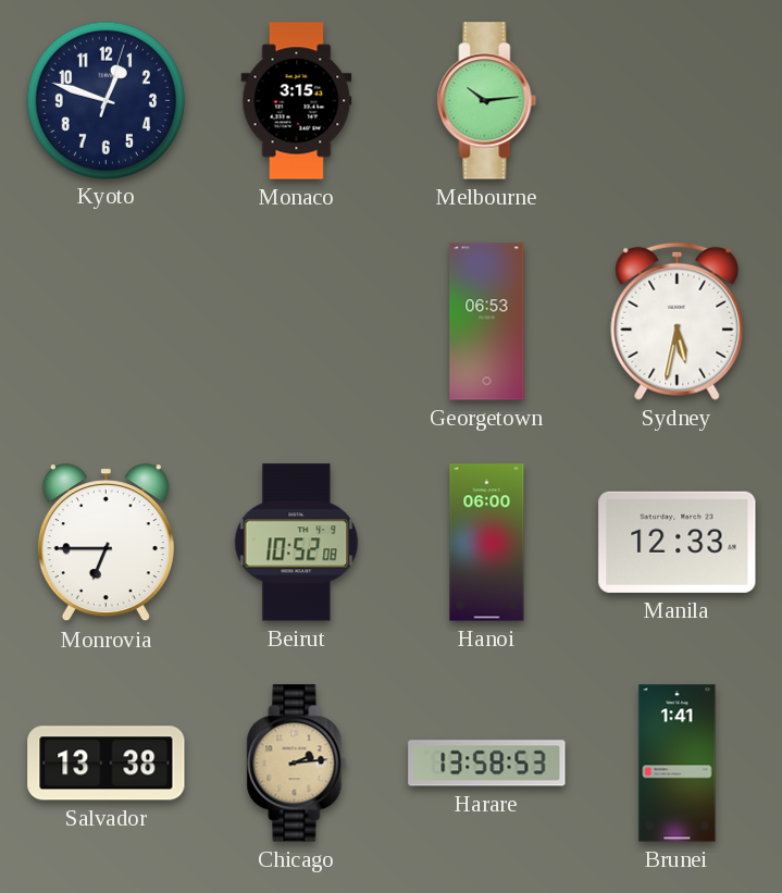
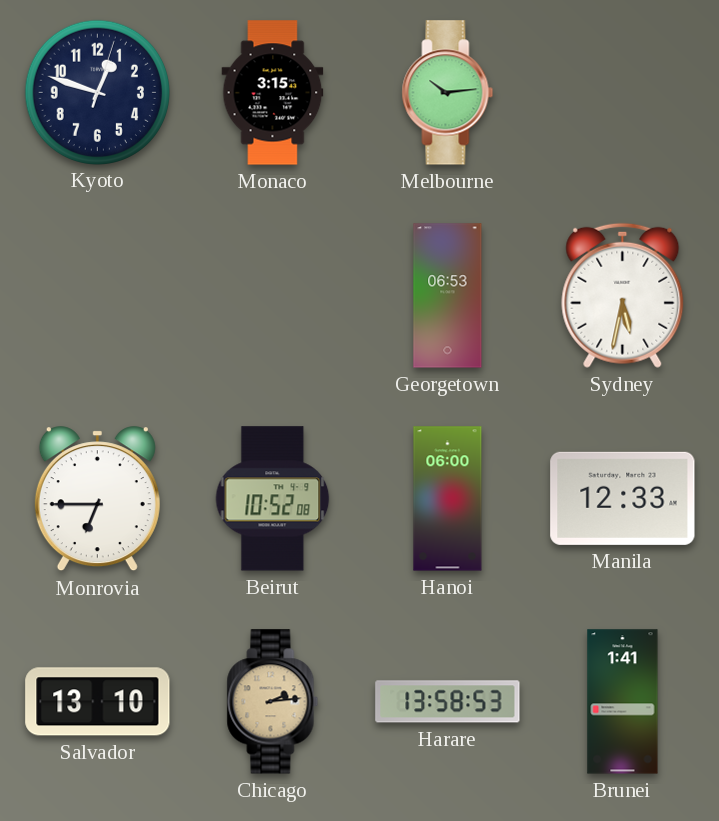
Salvador: 13:38 -> 13:10 (98, 702)
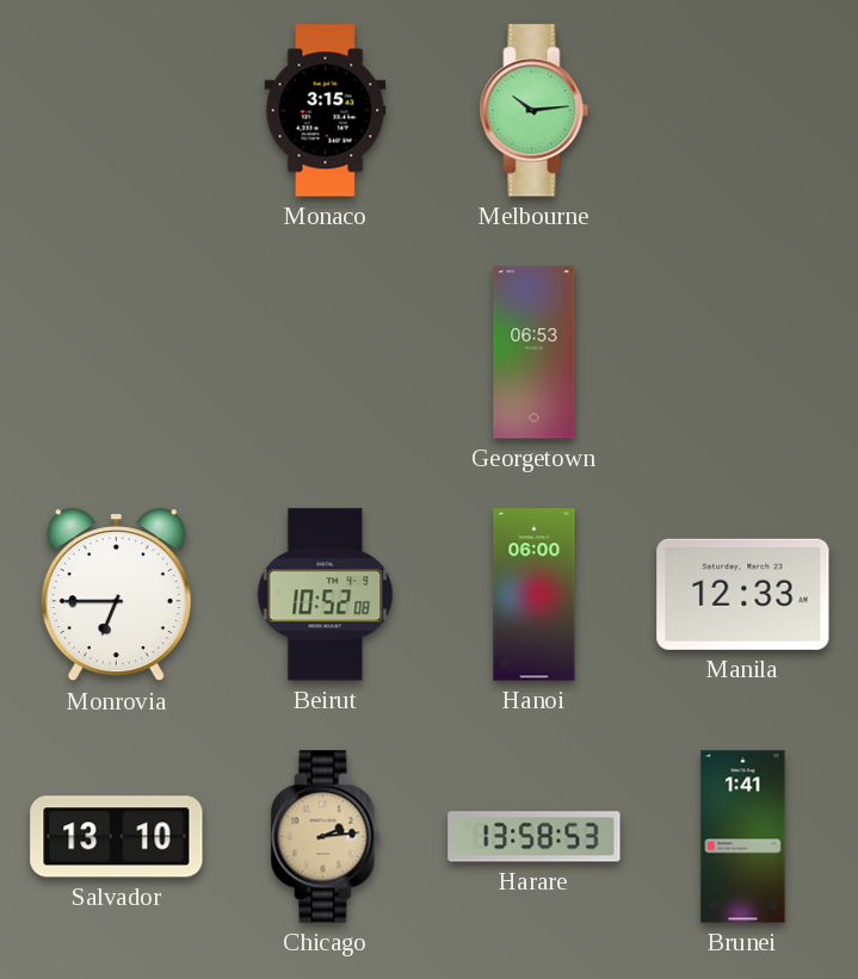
Kyoto: 12:48 -> none (97, 92)
Sydney: 5:32 -> none (623, 295)
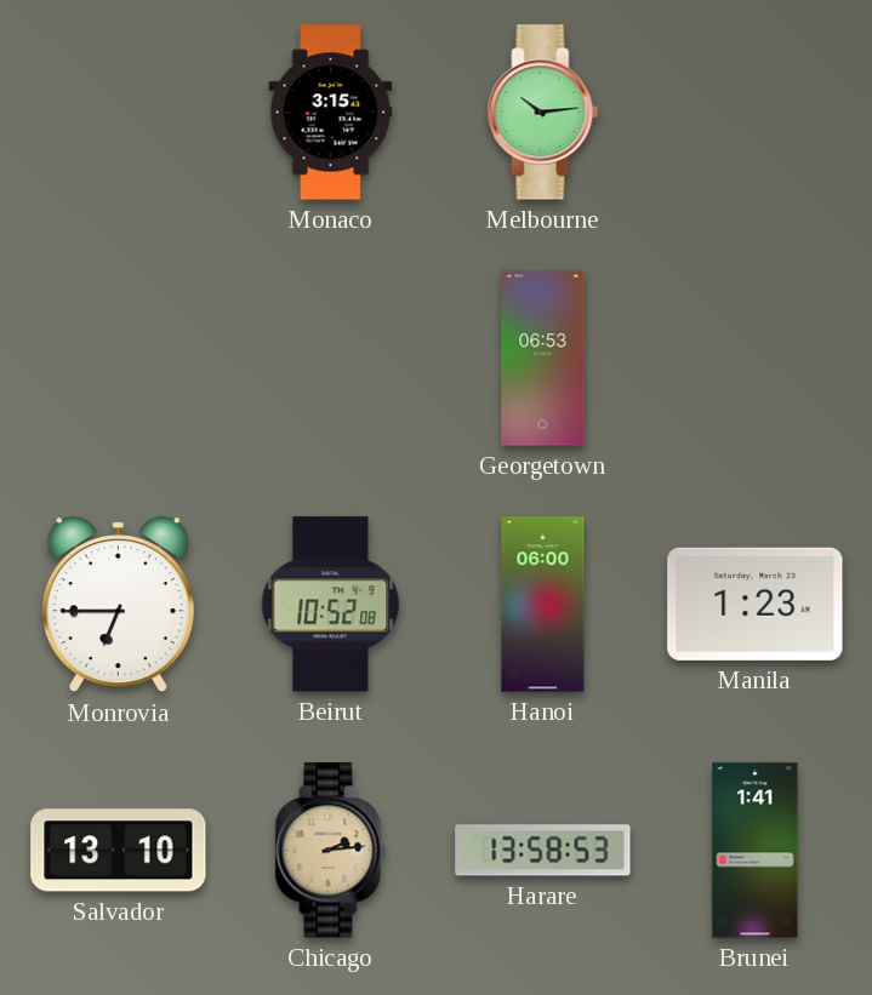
Manila: 12:33 -> 1:23 (756, 604)
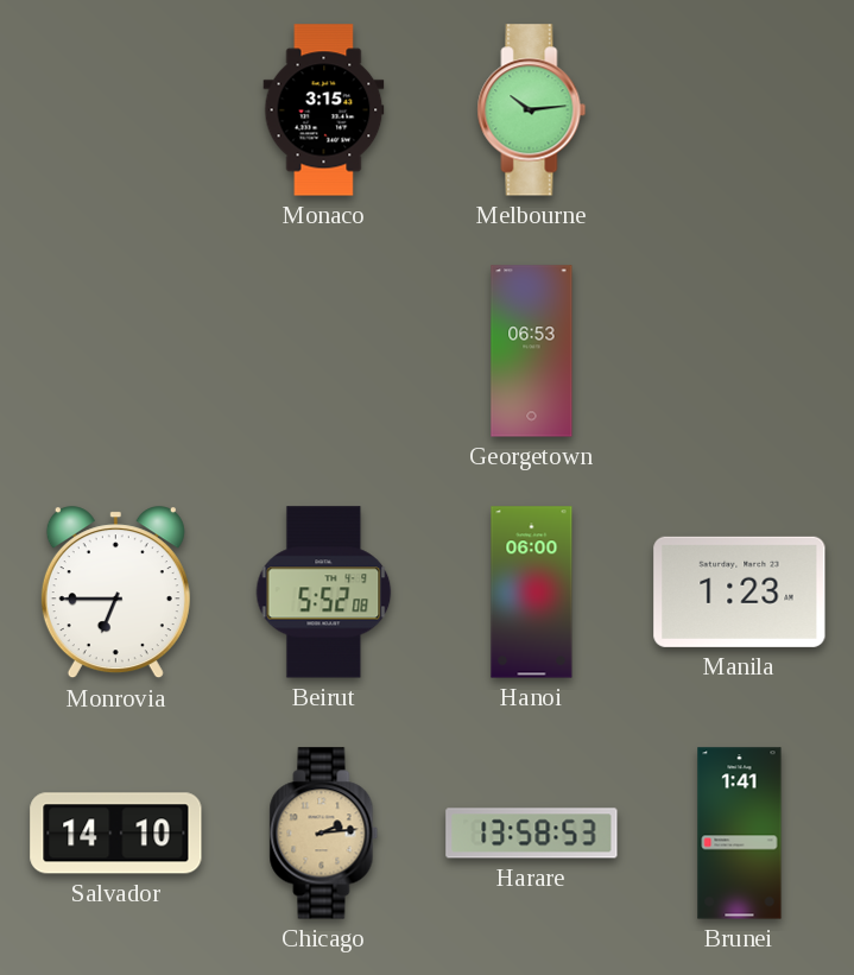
Beirut: 10:52 -> 5:52 (324, 593)
Salvador: 13:10 -> 14:10 (116, 834)
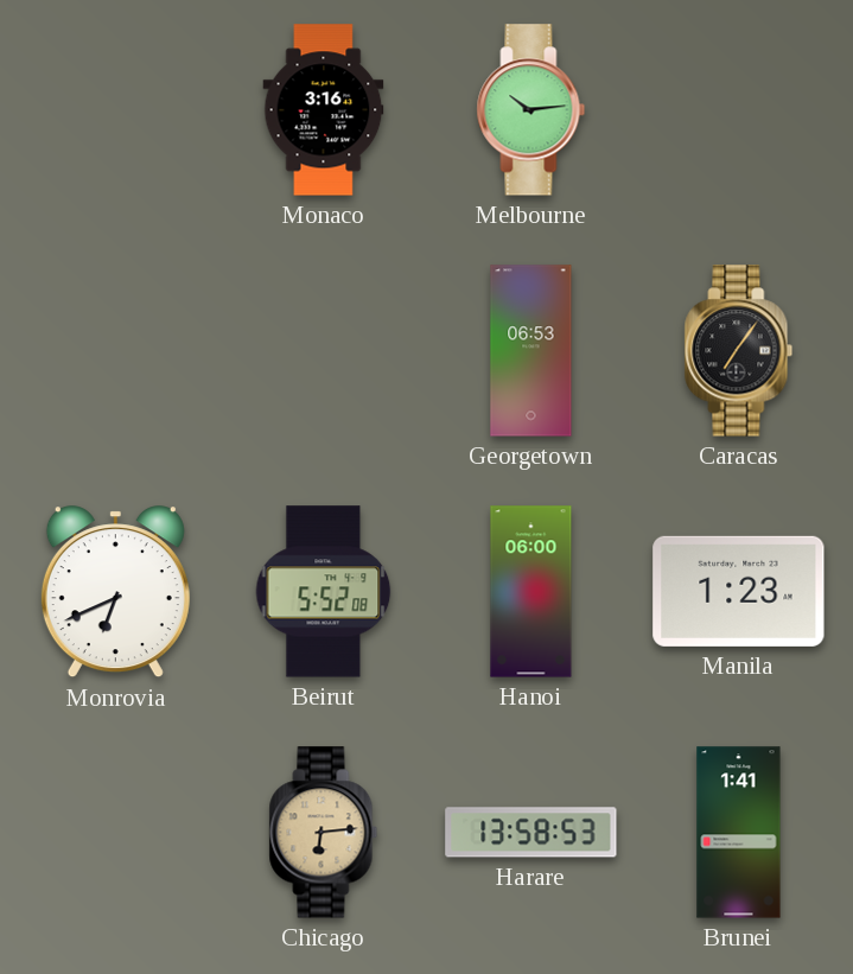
Monaco: 3:15 -> 3:16 (324, 110)
Caracas: none -> 7:06 (739, 351)
Monrovia: 6:45 -> 6:41 (115, 592)
Salvador: 14:10 -> none (116, 834)
Chicago: 2:14 -> 6:14 (324, 833)
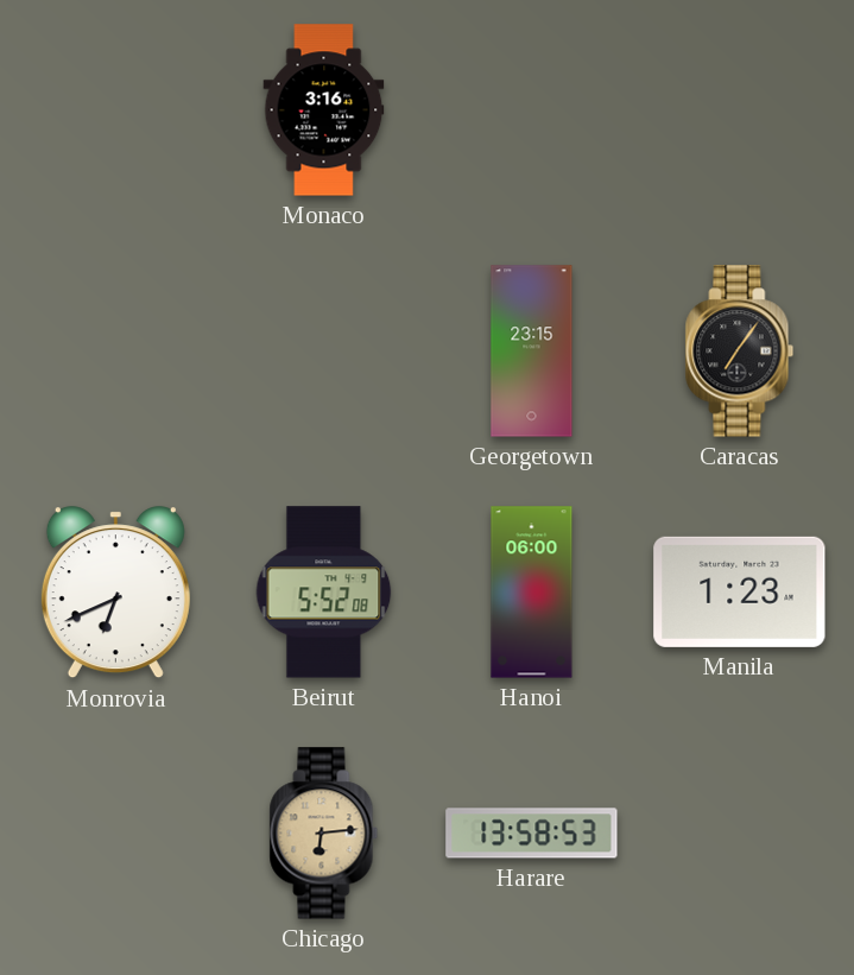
Melbourne: 10:14 -> none (531, 110)
Georgetown: 06:53 -> 23:15 (532, 352)
Brunei: 1:41 -> none (739, 833)
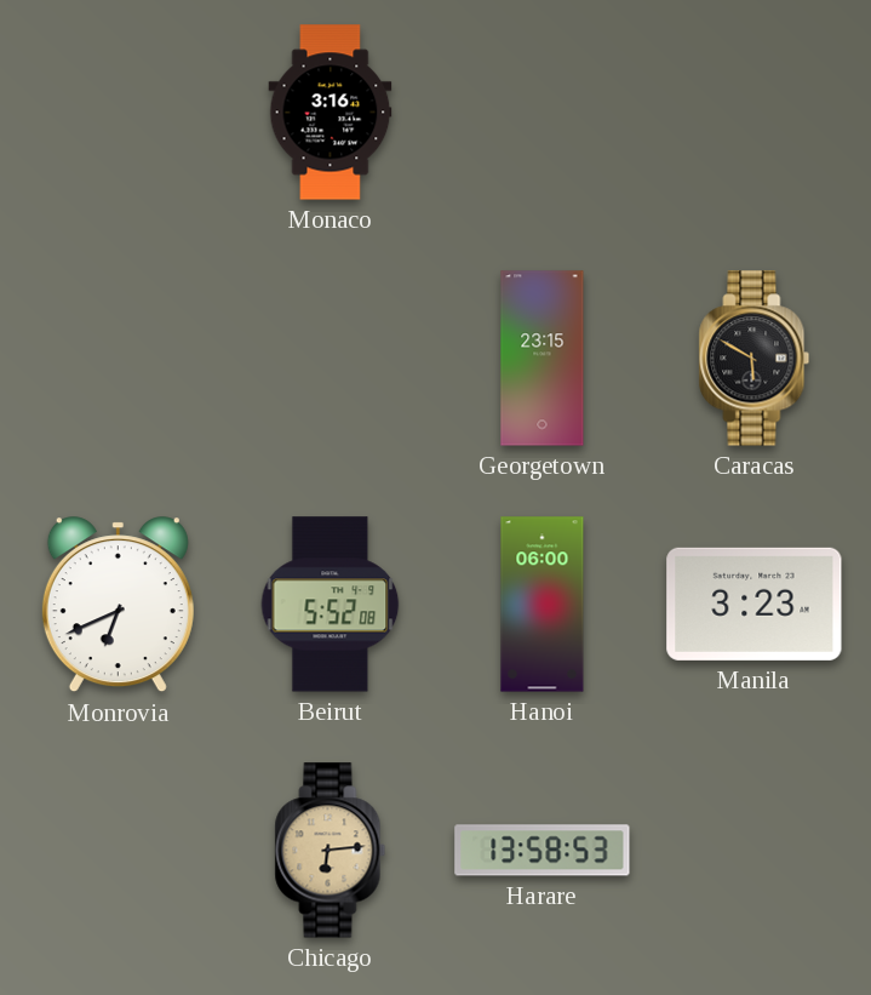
Caracas: 7:06 -> 5:50 (755, 359)
Manila: 1:23 -> 3:23 (755, 604)
